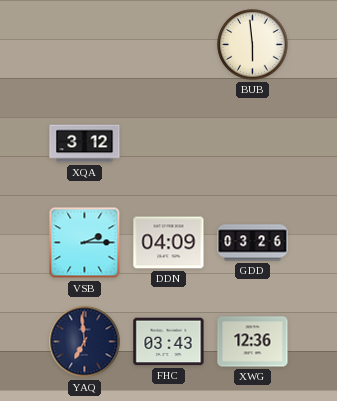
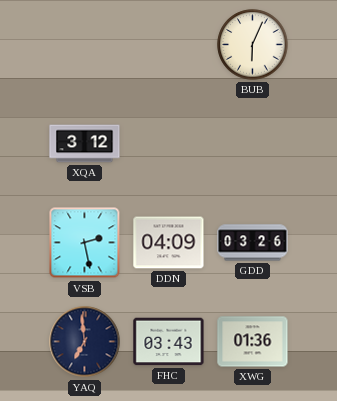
BUB: 5:59 -> 6:04 (253, 45)
VSB: 2:15 -> 2:28 (85, 243)
XWG: 12:36 -> 01:36 (253, 342)
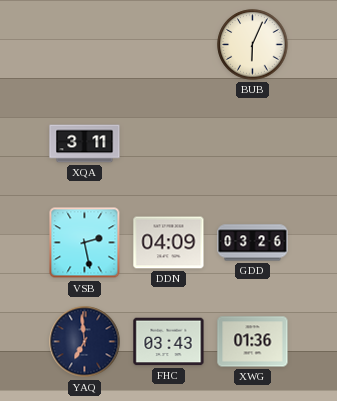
XQA: 3:12 -> 3:11 (85, 144)
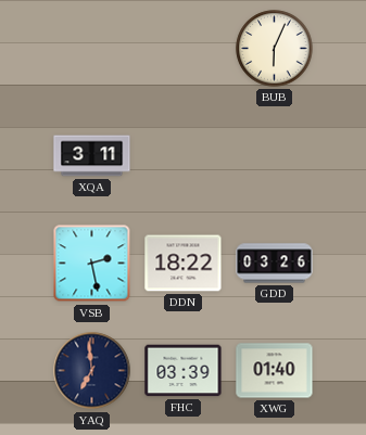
DDN: 04:09 -> 18:22 (184, 264)
FHC: 03:43 -> 03:39 (184, 371)
XWG: 01:36 -> 01:40 (275, 371)
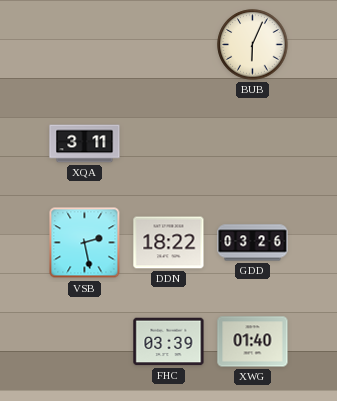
YAQ: 6:59 -> none (92, 371)
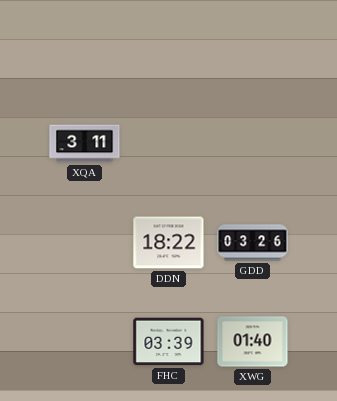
BUB: 6:04 -> none (253, 45)
VSB: 2:28 -> none (85, 243)
